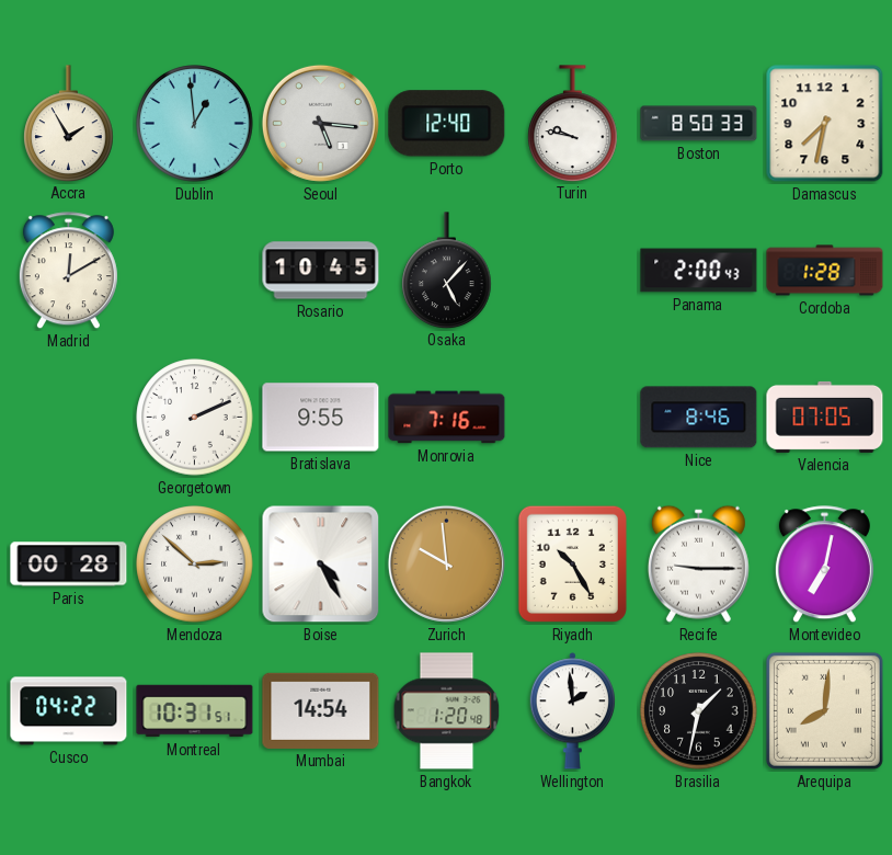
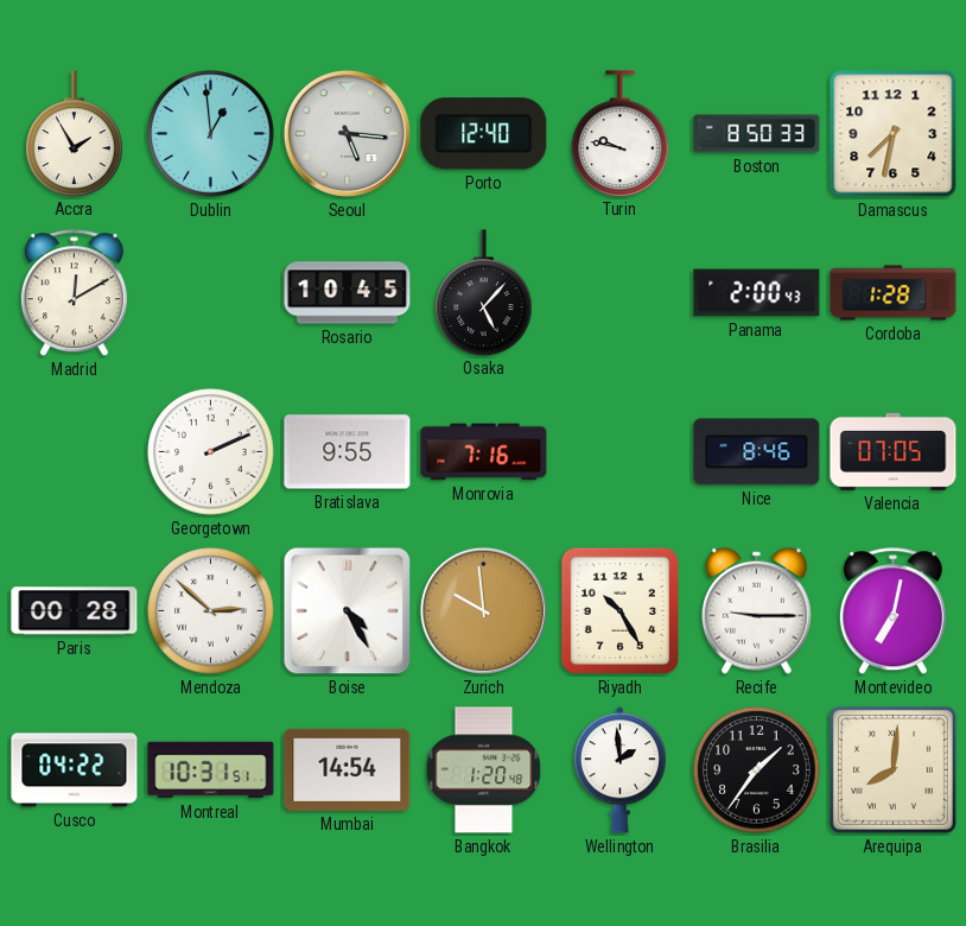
Brasilia: 1:32 -> 1:36 (757, 770)
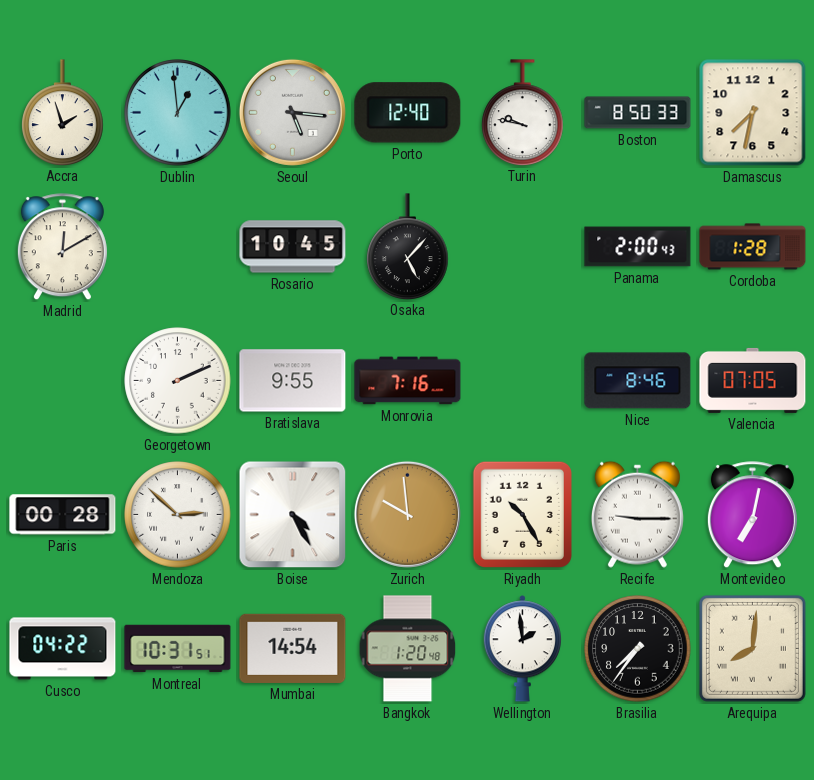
Accra: 1:55 -> 1:57 (63, 112)
Brasilia: 1:36 -> 7:36 (638, 649)
